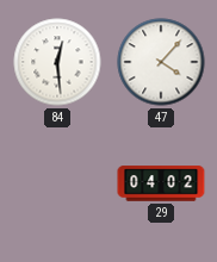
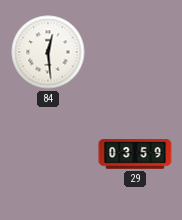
47: 4:07 -> none (161, 62)
29: 04:02 -> 03:59 (135, 154)
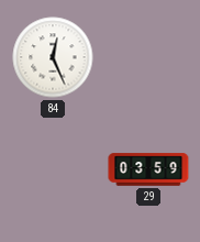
84: 12:29 -> 12:26 (53, 57)
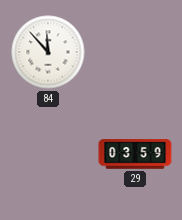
84: 12:26 -> 11:53 (48, 52)
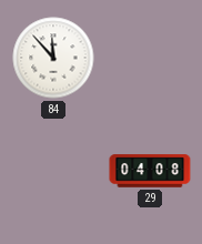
29: 03:59 -> 04:08 (150, 171)
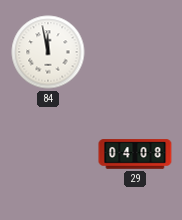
84: 11:53 -> 11:58 (48, 52)
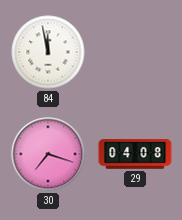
30: none -> 7:18 (48, 154)
